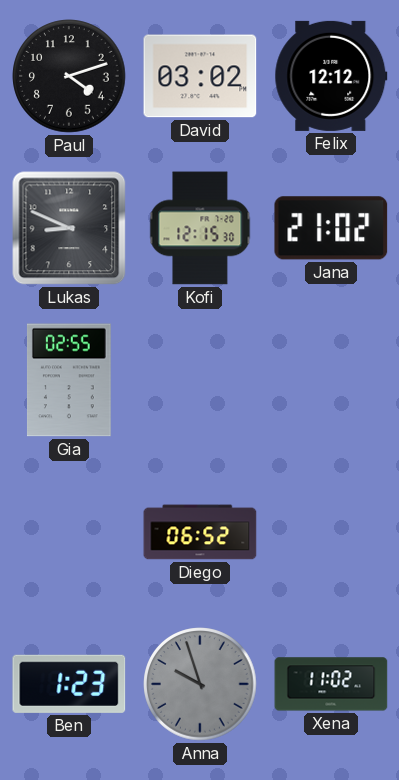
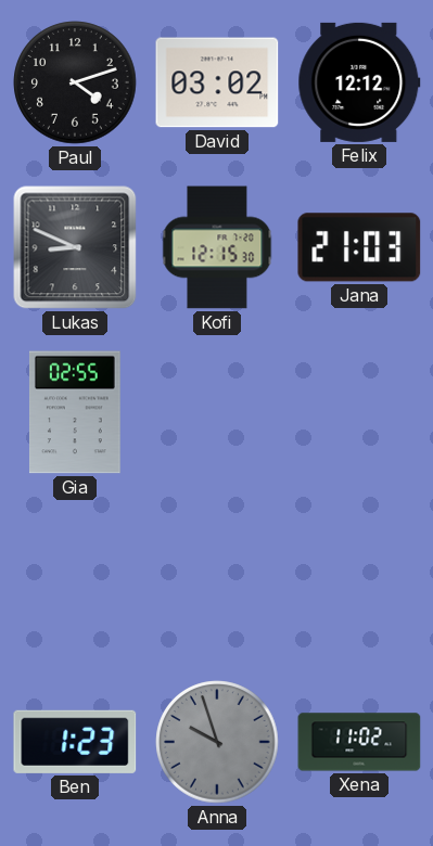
Jana: 21:02 -> 21:03 (359, 247)
Diego: 06:52 -> none (200, 532)
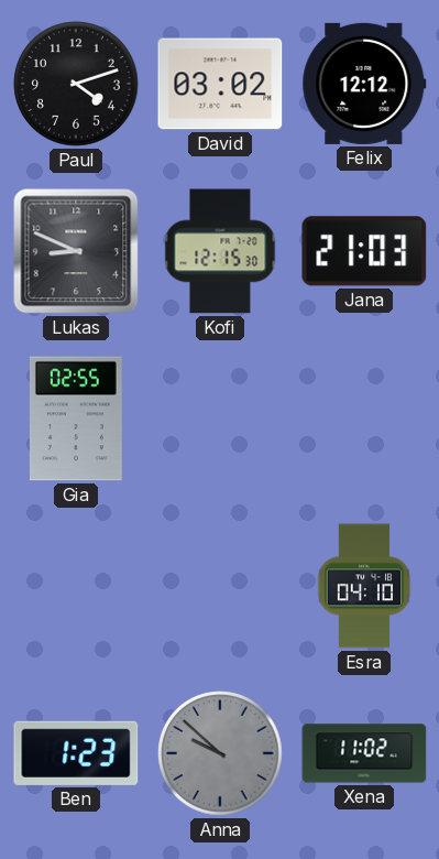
Esra: none -> 04:10 (364, 586)
Anna: 9:57 -> 9:52 (220, 753)
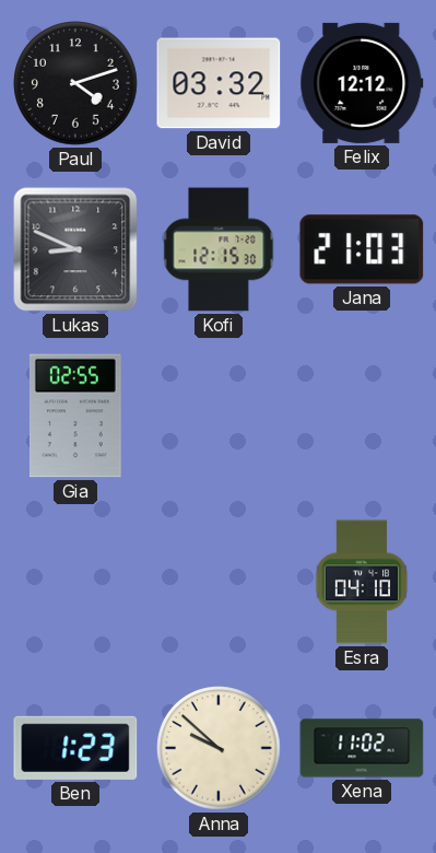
David: 03:02 -> 03:32 (219, 83)
Anna dial: grey -> cream (219, 748)
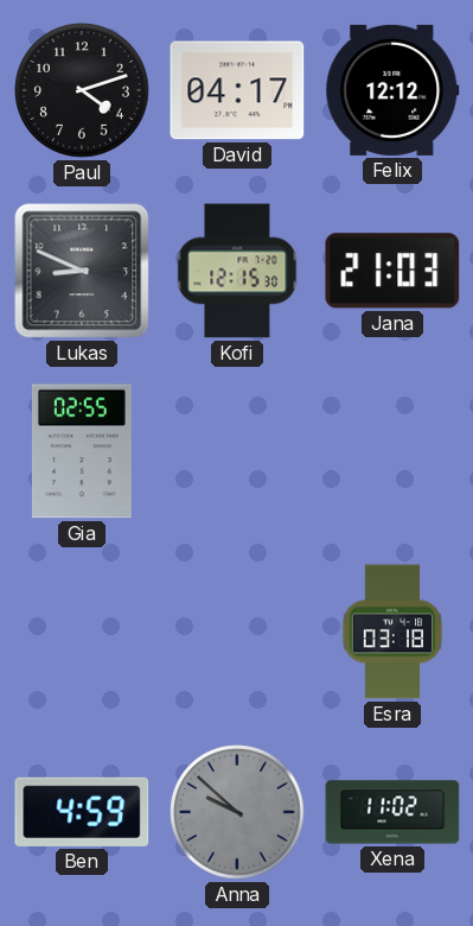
David: 03:32 -> 04:17 (237, 90)
Esra: 04:10 -> 03:18 (392, 632)
Ben: 1:23 -> 4:59 (82, 812)
Anna dial: cream -> grey (237, 812)
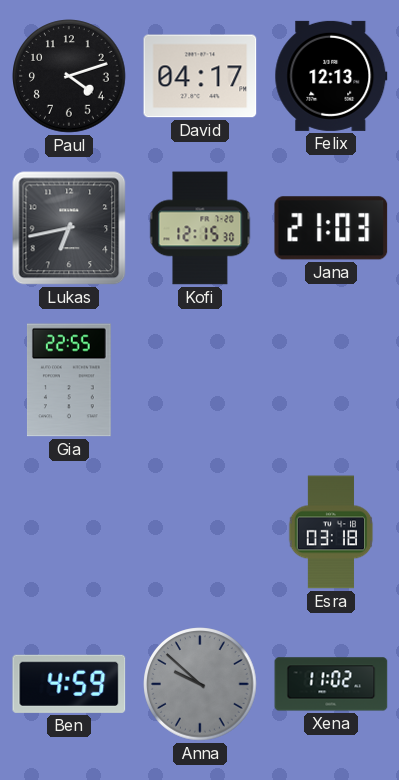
Felix: 12:12 -> 12:13 (331, 76)
Lukas: 8:49 -> 6:43 (69, 228)
Gia: 02:55 -> 22:55 (69, 380)
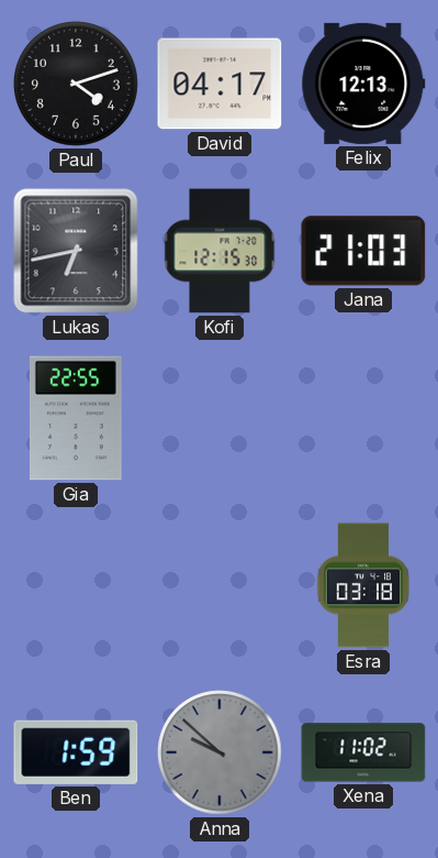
Ben: 4:59 -> 1:59 (76, 752)
